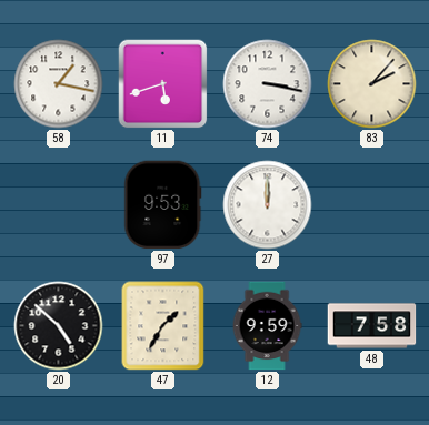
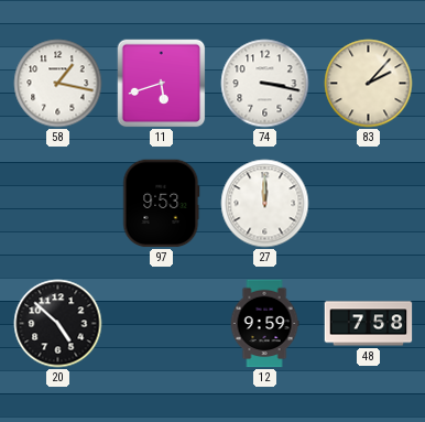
47: 1:35 -> none (163, 326)
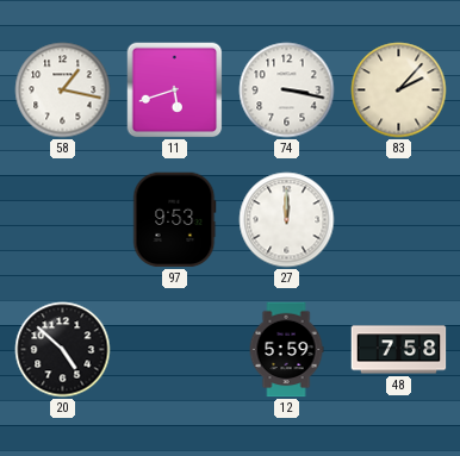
12: 9:59 -> 5:59 (286, 350)
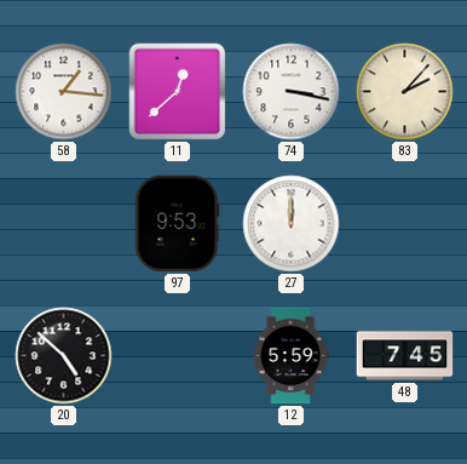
58: 1:17 -> 1:16 (64, 92)
11: 5:42 -> 12:38 (178, 92)
48: 7:58 -> 7:45 (405, 356)
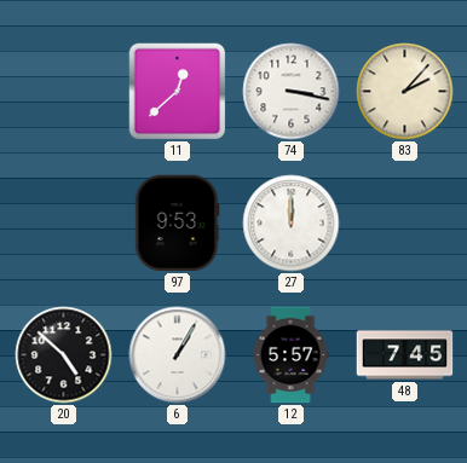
58: 1:16 -> none (64, 92)
6: none -> 1:05 (178, 355)
12: 5:59 -> 5:57 (290, 355)
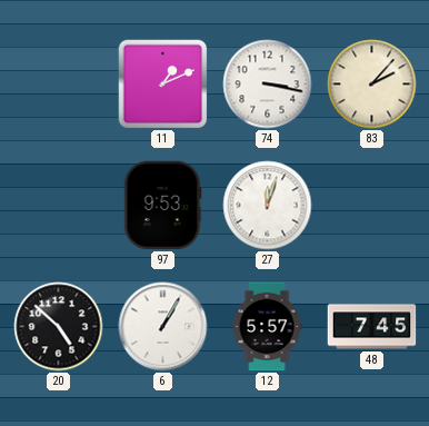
11: 12:38 -> 1:11 (163, 85)
27: 12:00 -> 12:03 (268, 206)
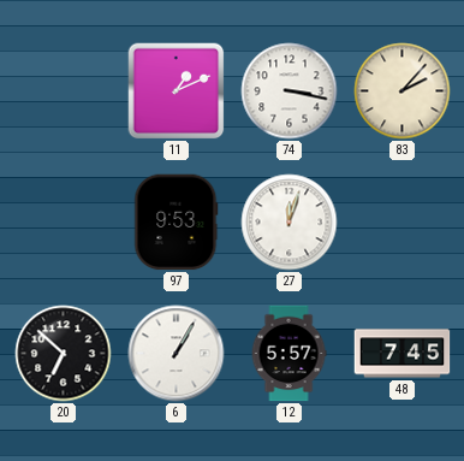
20: 4:52 -> 6:52 (64, 354)
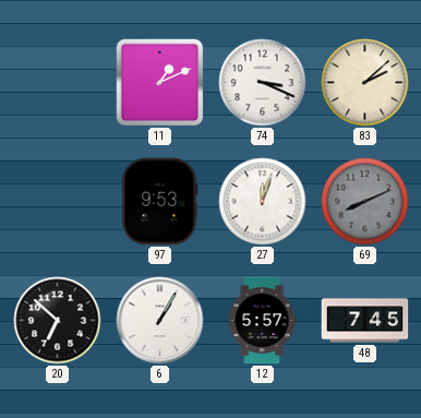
74: 3:17 -> 3:19 (263, 83)
83: 2:07 -> 2:08 (365, 83)
69: none -> 8:11 (365, 202)
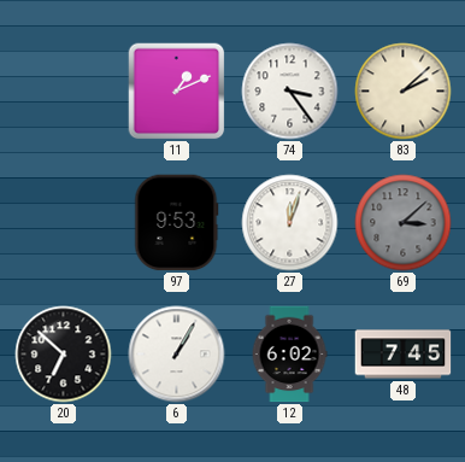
74: 3:19 -> 3:24 (290, 92)
69: 8:11 -> 3:08 (404, 223)
12: 5:57 -> 6:02 (289, 355)
